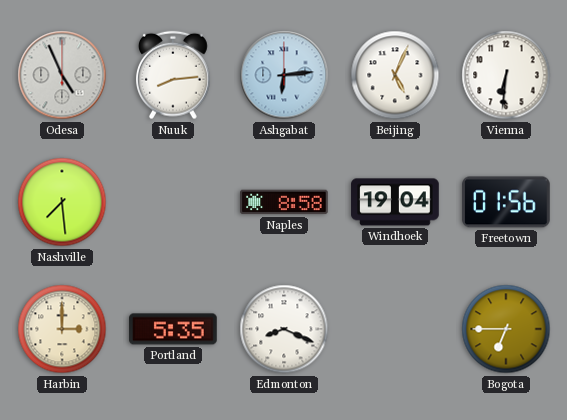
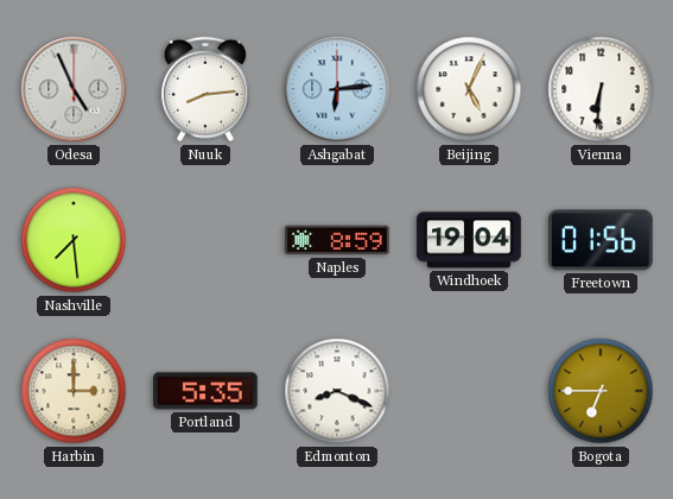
Naples: 8:58 -> 8:59 (337, 240)
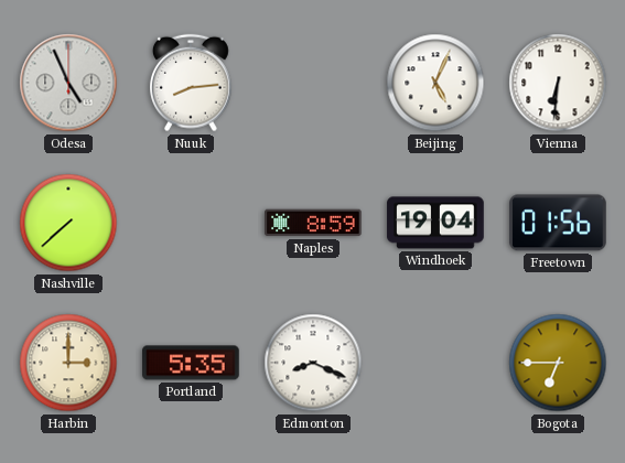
Ashgabat: 6:14 -> none (337, 89)
Nashville: 7:29 -> 7:38 (68, 223)
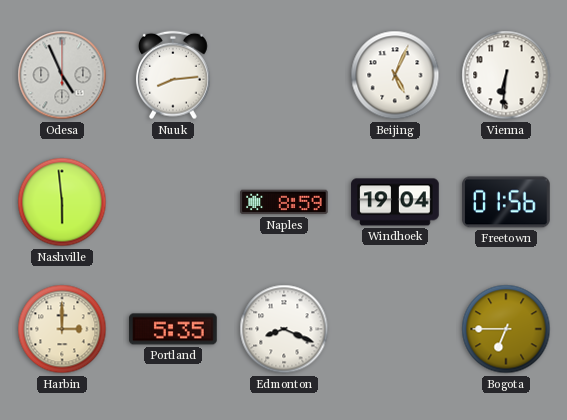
Nashville: 7:38 -> 5:59 (62, 202)
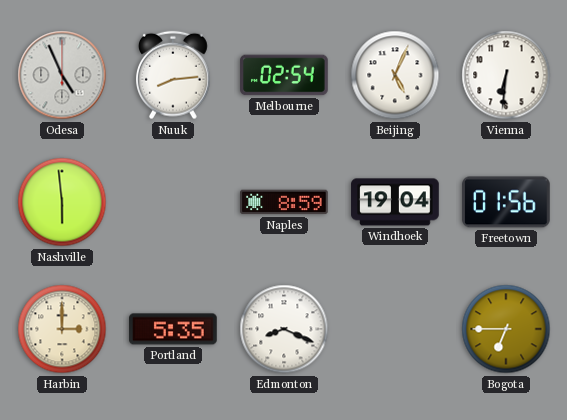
Melbourne: none -> 02:54 (284, 75)
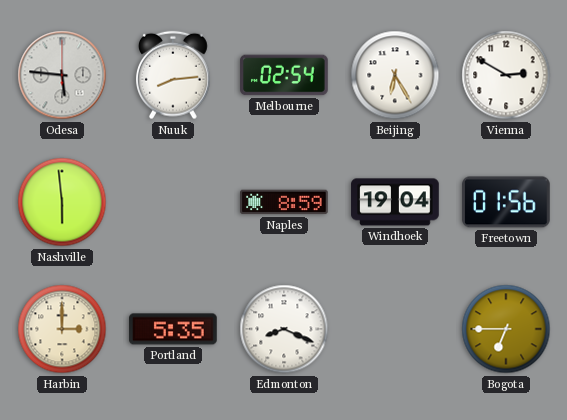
Odesa: 4:56 -> 5:46 (62, 75)
Beijing: 5:04 -> 6:25 (395, 75)
Vienna: 6:31 -> 2:50 (506, 75)
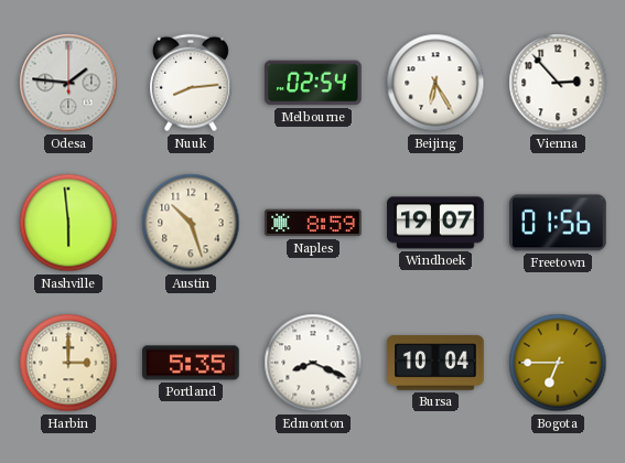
Odesa: 5:46 -> 1:46 (68, 83)
Vienna: 2:50 -> 2:53 (558, 83)
Austin: none -> 10:27 (191, 223)
Windhoek: 19:04 -> 19:07 (435, 223)
Bursa: none -> 10:04 (435, 363)
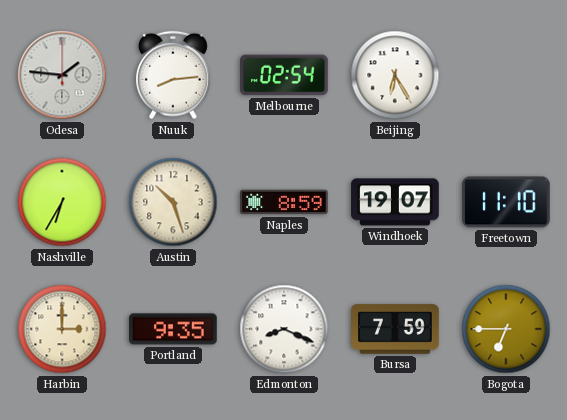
Vienna: 2:53 -> none (558, 83)
Nashville: 5:59 -> 6:35 (62, 202)
Freetown: 01:56 -> 11:10 (506, 202)
Portland: 5:35 -> 9:35 (173, 329)
Bursa: 10:04 -> 7:59 (395, 329)
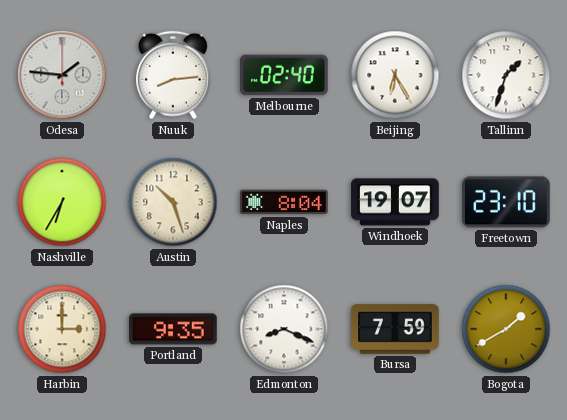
Melbourne: 02:54 -> 02:40 (284, 75)
Tallinn: none -> 1:33 (506, 75)
Naples: 8:59 -> 8:04 (284, 202)
Freetown: 11:10 -> 23:10 (506, 202)
Bogota: 6:45 -> 1:40 (506, 329)
